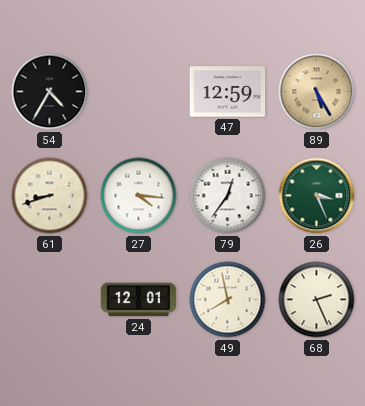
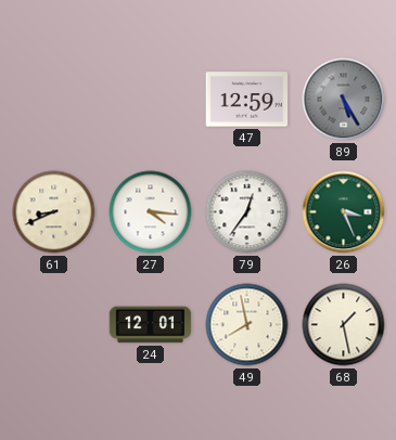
54: 4:35 -> none (50, 92)
89 dial: champagne -> grey (344, 100)
61: 8:42 -> 8:41 (54, 212)
68: 2:26 -> 1:28 (344, 325)
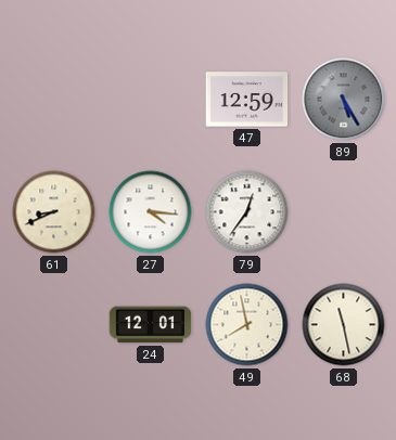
26: 3:26 -> none (344, 212)
68: 1:28 -> 11:28 (344, 325)
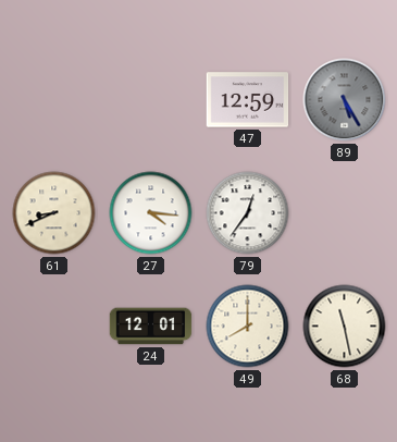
49: 7:58 -> 8:00 (248, 327)
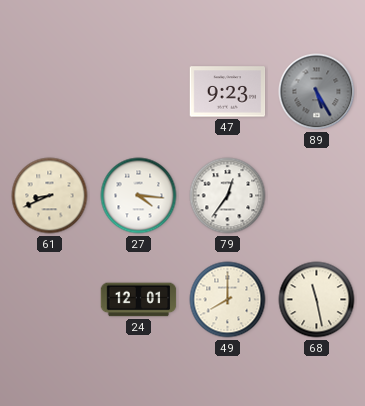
47: 12:59 -> 9:23 (228, 92)
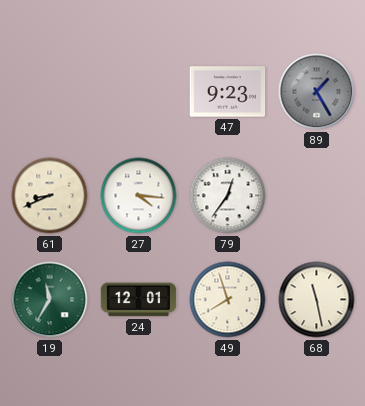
89: 5:25 -> 1:25 (317, 92)
19: none -> 11:35 (50, 300)
49: 8:00 -> 7:57 (228, 300)
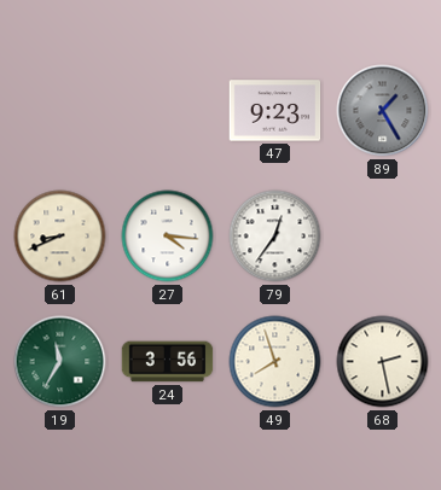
24: 12:01 -> 3:56 (168, 362)
68: 11:28 -> 2:28 (383, 362)
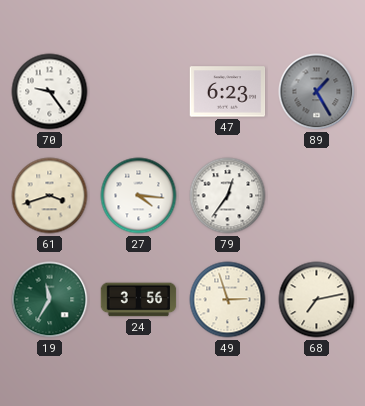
70: none -> 9:24 (50, 92)
47: 9:23 -> 6:23 (228, 92)
61: 8:41 -> 3:42 (50, 196)
49: 7:57 -> 2:57 (228, 300)
68: 2:28 -> 7:13 (317, 300)
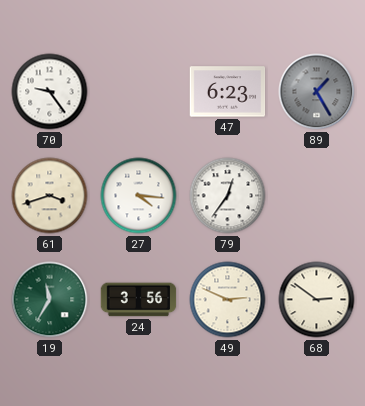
49: 2:57 -> 2:49 (228, 300)
68: 7:13 -> 2:51 (317, 300)
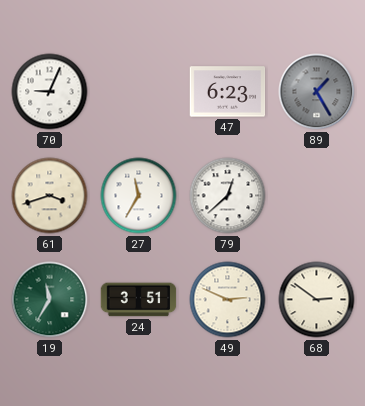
70: 9:24 -> 9:04 (50, 92)
27: 4:16 -> 11:35 (139, 196)
79: 12:36 -> 12:38 (228, 196)
24: 3:56 -> 3:51 (139, 300)
